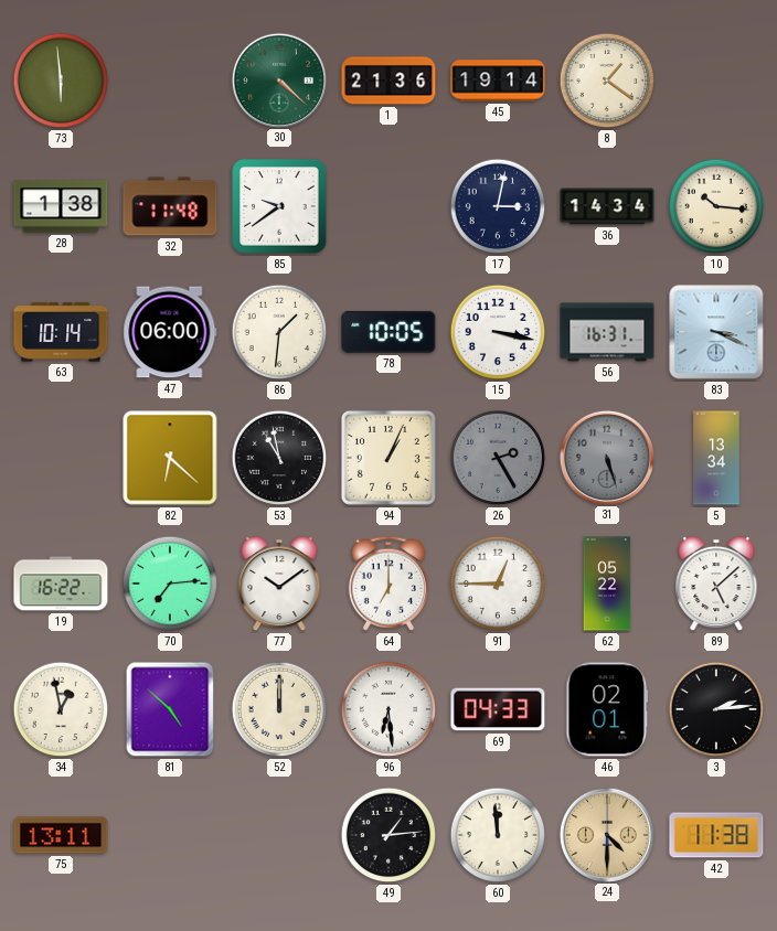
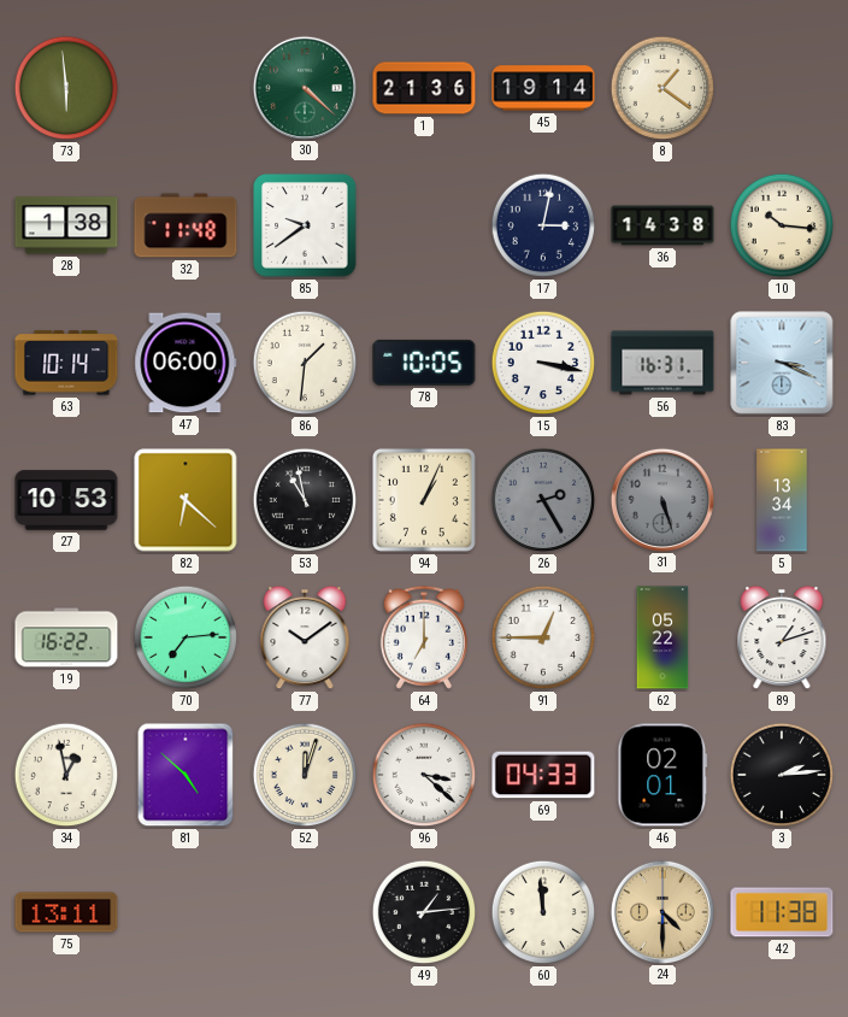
36: 14:34 -> 14:38 (662, 225)
27: none -> 10:53 (66, 500)
89: 5:08 -> 1:12 (782, 637)
52: 12:00 -> 12:03 (305, 775)
96: 6:29 -> 3:22 (424, 775)
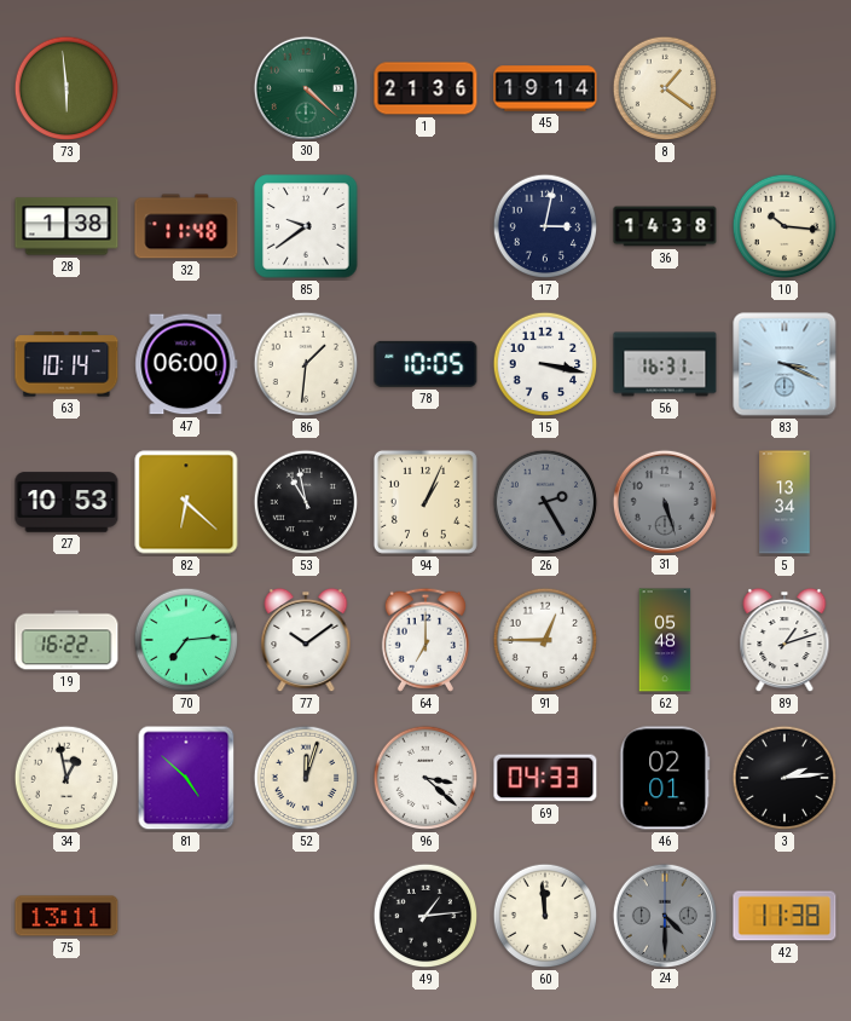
62: 05:22 -> 05:48 (665, 640)
24 dial: champagne -> grey (664, 915)
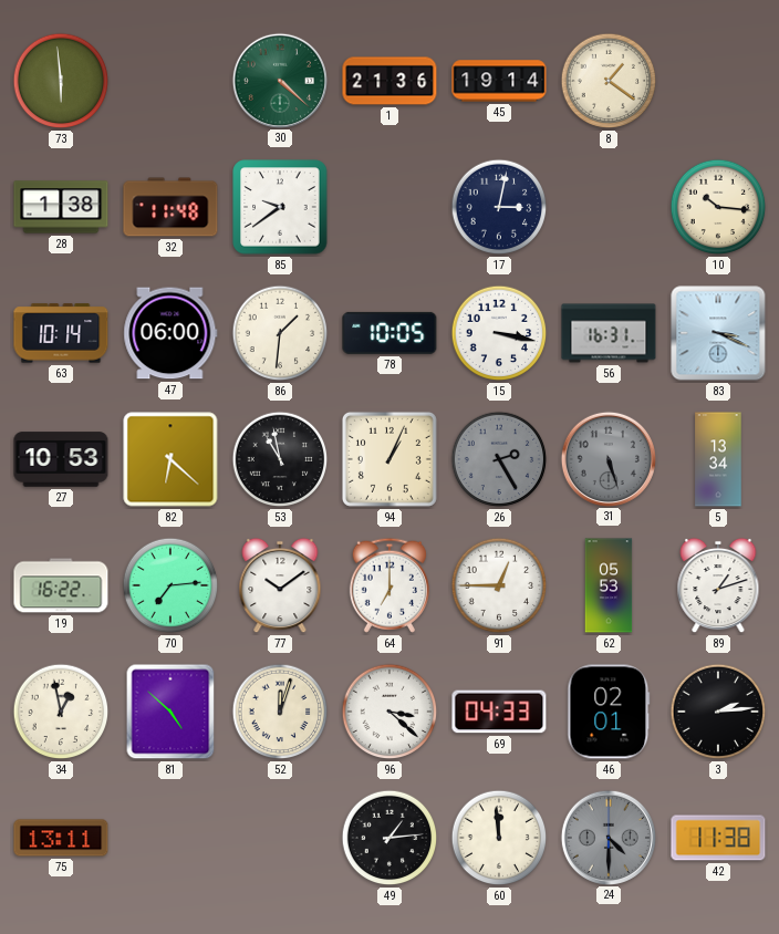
36: 14:38 -> none (665, 226)
62: 05:48 -> 05:53 (609, 585)
